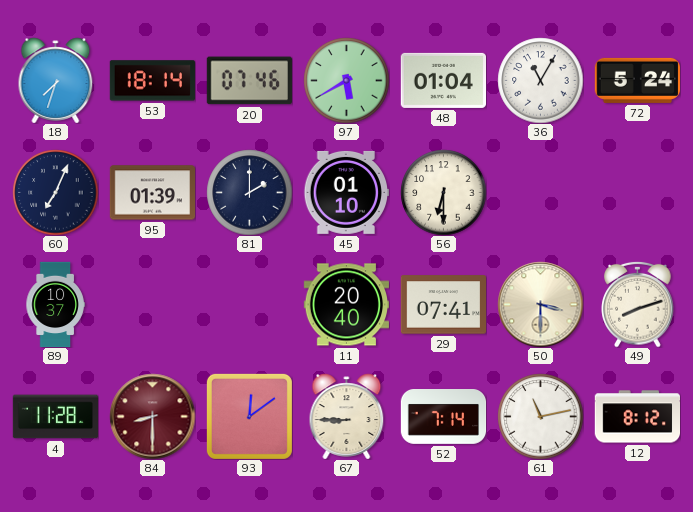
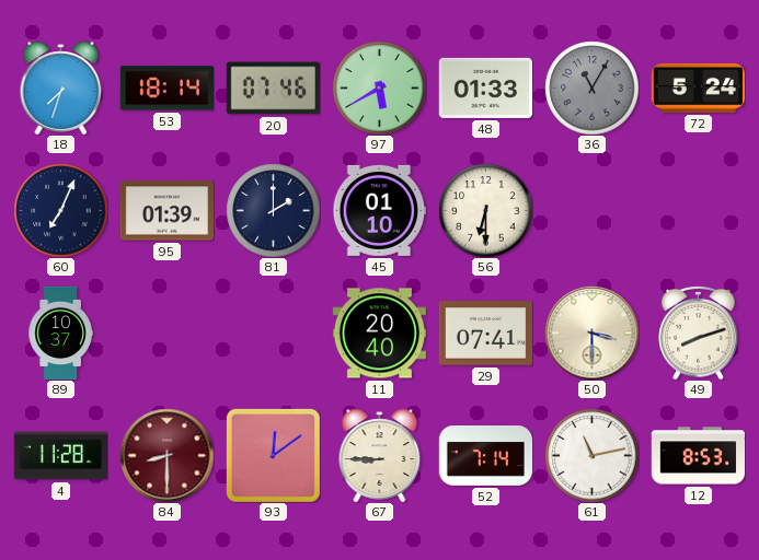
48: 01:04 -> 01:33 (485, 87)
36 dial: white -> grey (591, 87)
12: 8:12 -> 8:53 (698, 456)
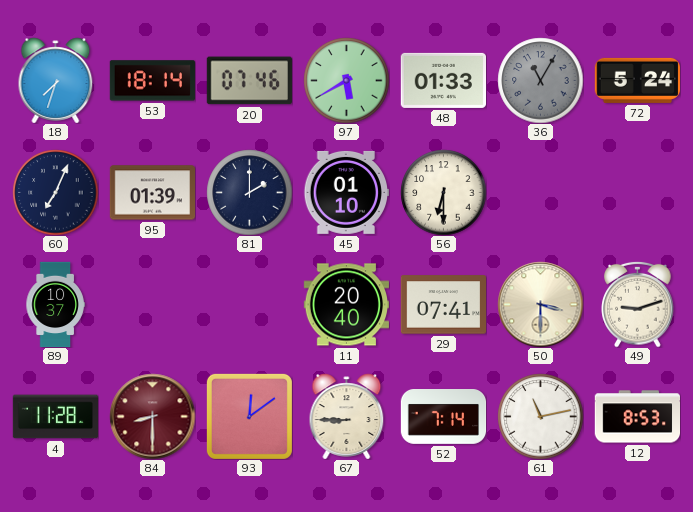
49: 8:12 -> 9:12 (638, 304)
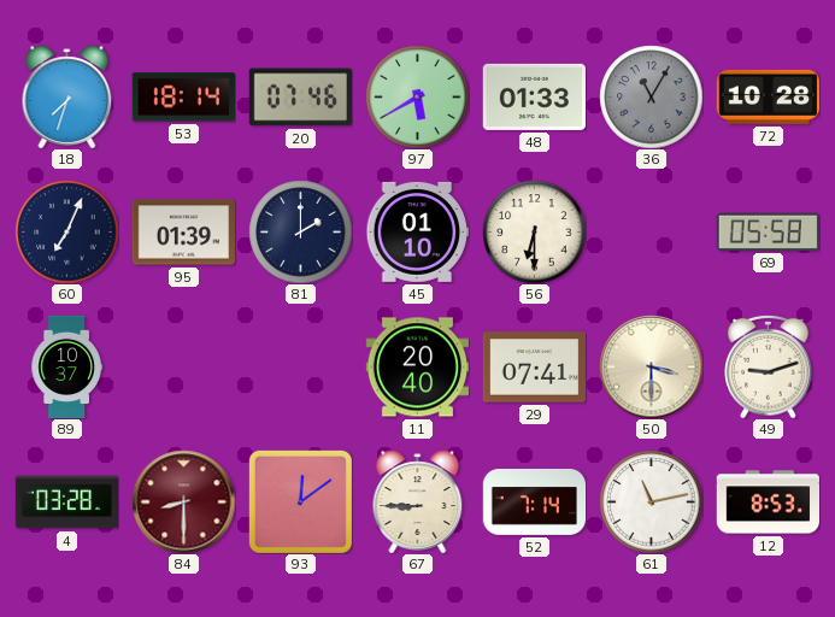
72: 5:24 -> 10:28 (768, 96)
69: none -> 05:58 (768, 231)
4: 11:28 -> 03:28 (66, 503)
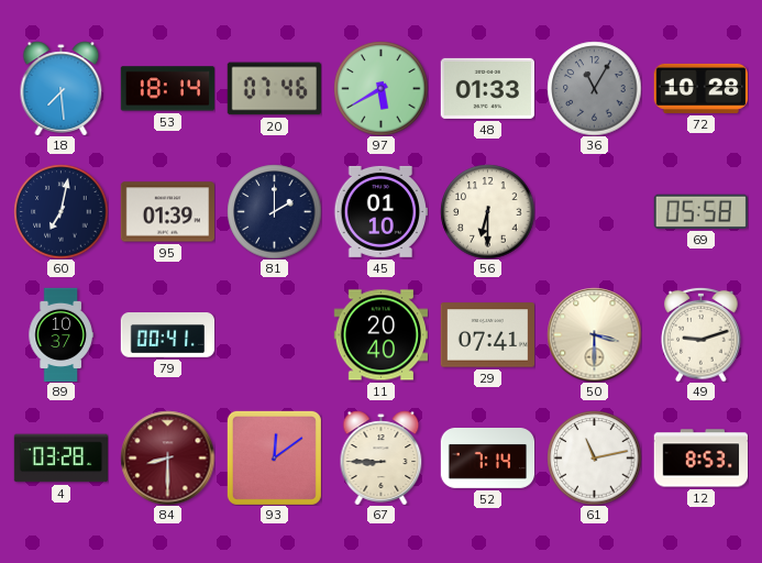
18: 7:33 -> 7:29 (62, 88)
60: 7:04 -> 7:02 (60, 211)
79: none -> 00:41 (167, 335)
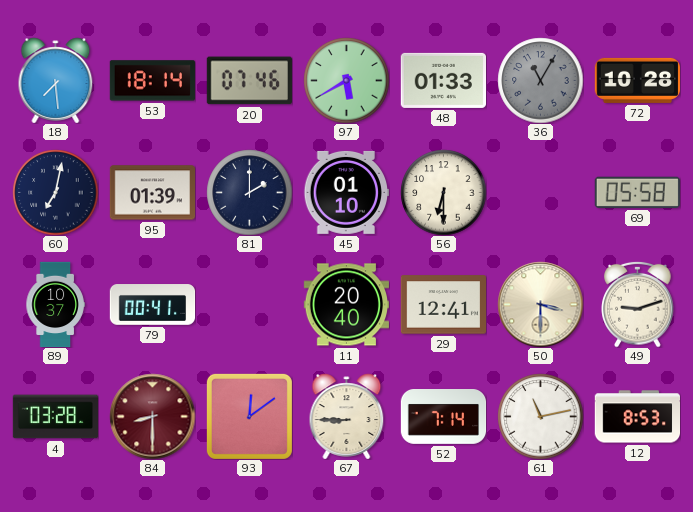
29: 07:41 -> 12:41 (443, 305)
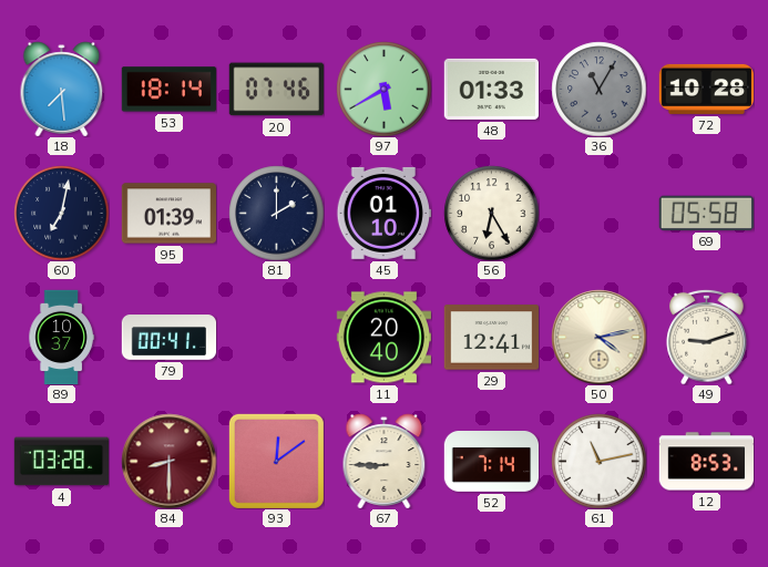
56: 6:30 -> 6:25 (491, 213)
50: 3:30 -> 4:13 (598, 337)
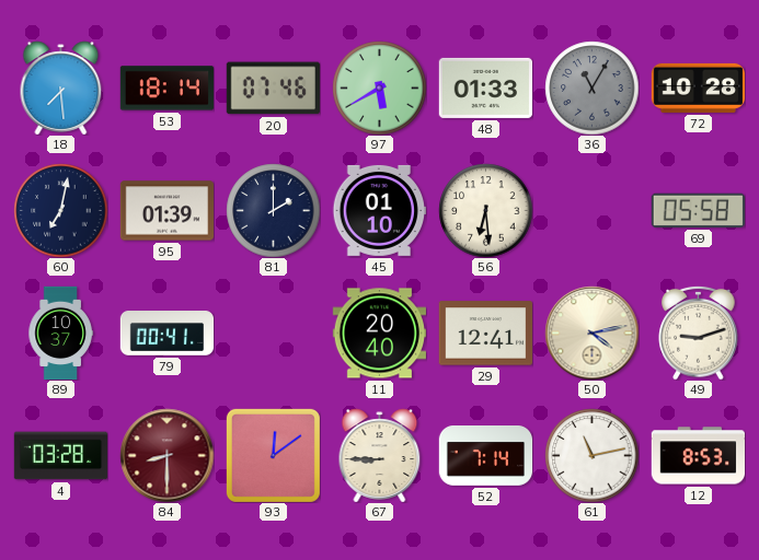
56: 6:25 -> 6:29 (485, 210)
